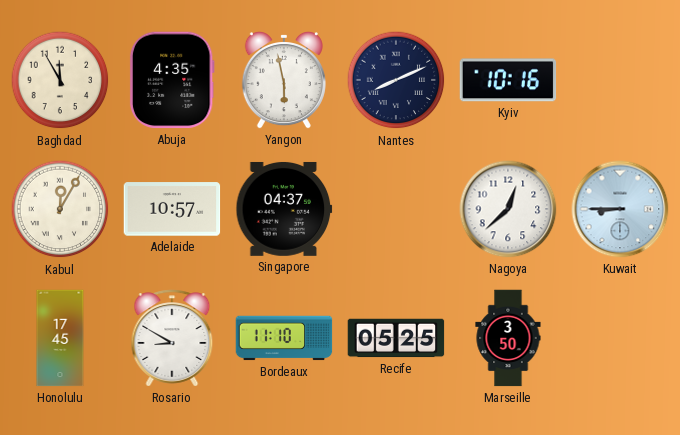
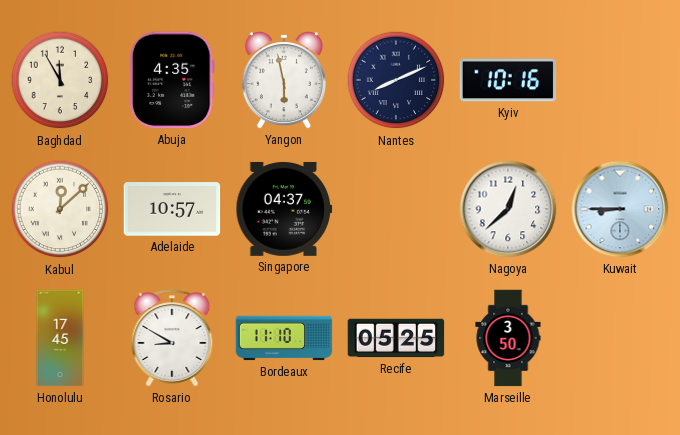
Kabul: 12:05 -> 12:08 (60, 209)
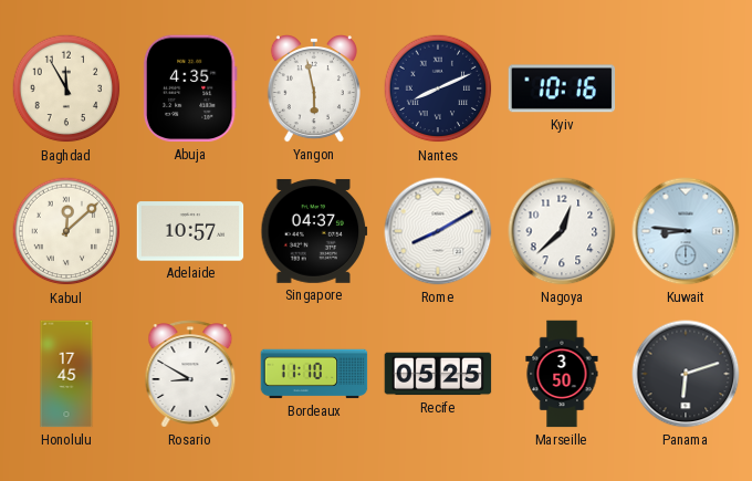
Rome: none -> 8:10 (438, 231)
Kuwait: 8:45 -> 8:46 (686, 231)
Panama: none -> 6:12 (686, 374)
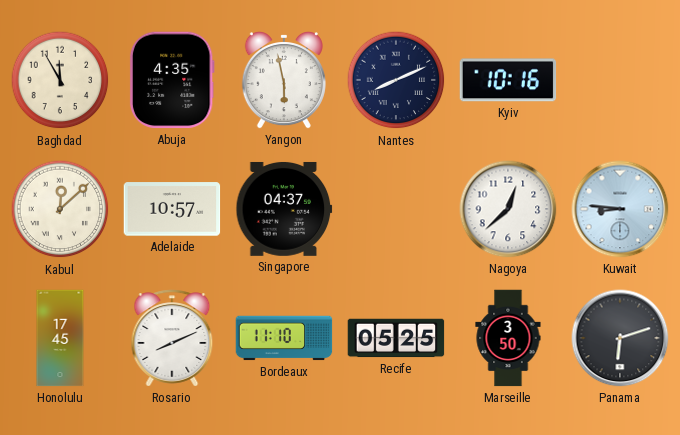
Rome: 8:10 -> none (438, 231)
Rosario: 8:50 -> 8:11 (172, 338)
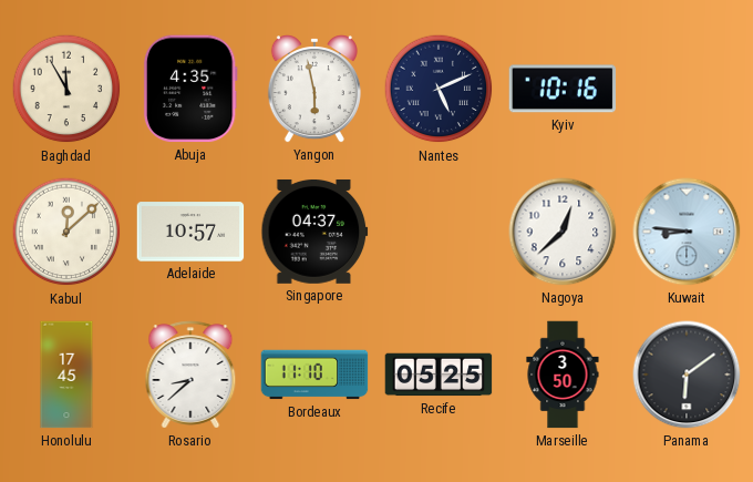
Nantes: 8:11 -> 5:11 (439, 89)
Rosario: 8:11 -> 8:38 (190, 375)
Panama: 6:12 -> 6:09 (687, 375)
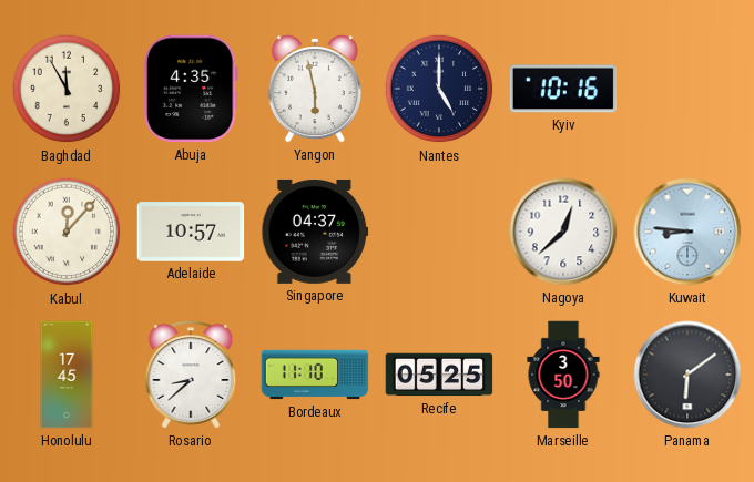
Nantes: 5:11 -> 5:00 (439, 89)
Kabul: 12:08 -> 12:07 (67, 232)
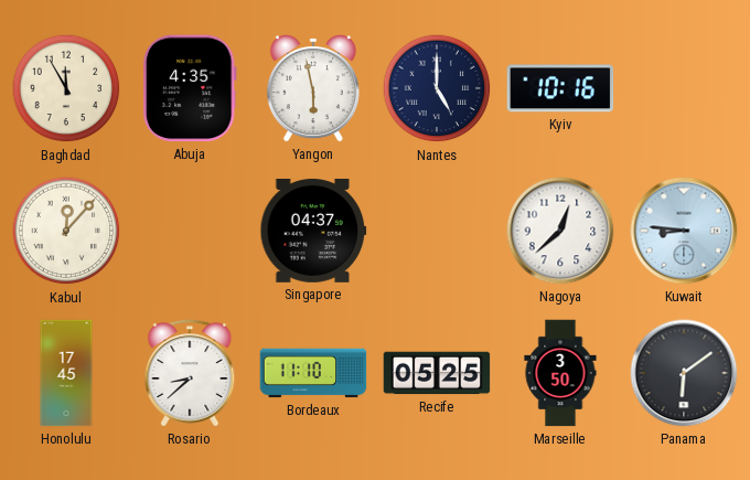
Adelaide: 10:57 -> none (191, 232)
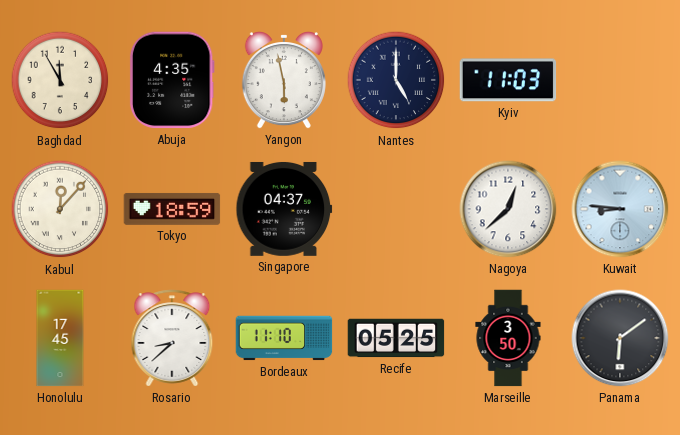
Kyiv: 10:16 -> 11:03 (508, 80)
Tokyo: none -> 18:59 (172, 209)
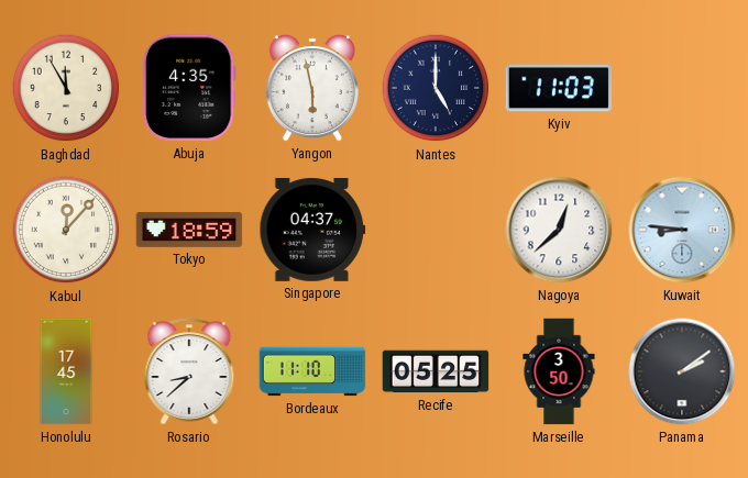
Panama: 6:09 -> 2:09 (682, 371)
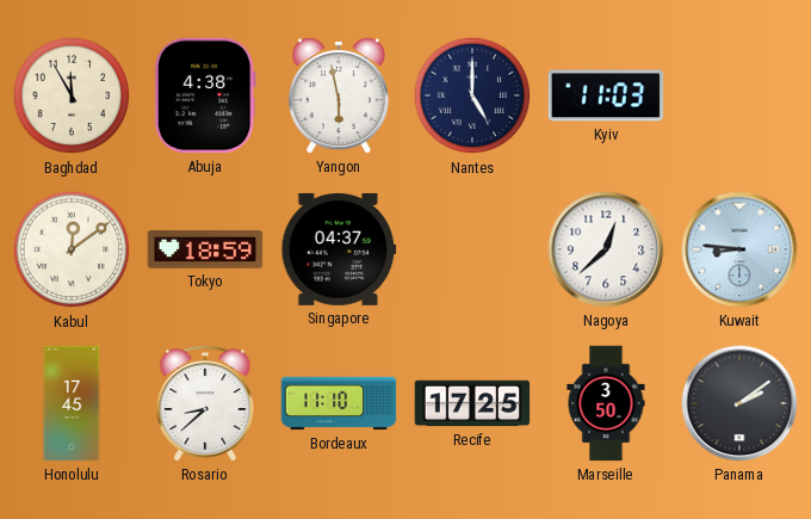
Abuja: 4:35 -> 4:38 (205, 95)
Kabul: 12:07 -> 12:09 (72, 249)
Recife: 05:25 -> 17:25 (472, 403)
